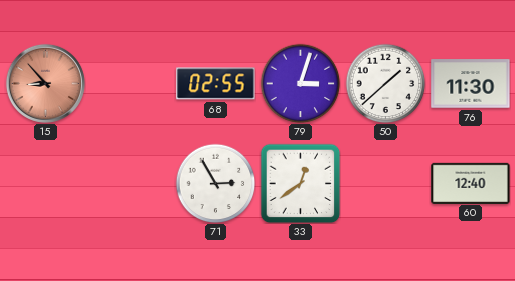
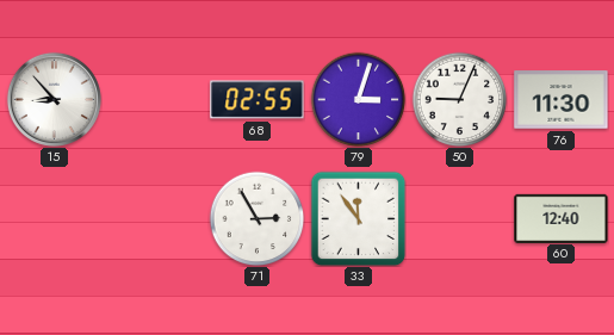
15 dial: salmon -> white (54, 99)
50: 1:38 -> 9:04 (459, 99)
33: 12:39 -> 11:54 (358, 218)
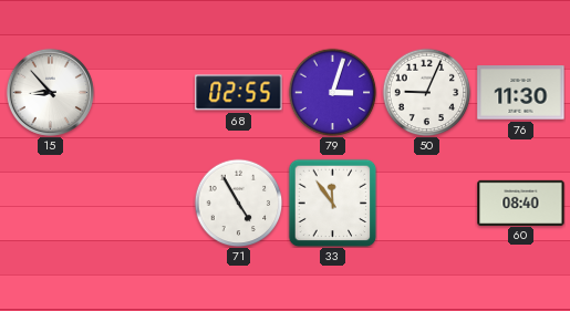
71: 2:55 -> 4:55 (238, 203)
60: 12:40 -> 08:40 (521, 203)
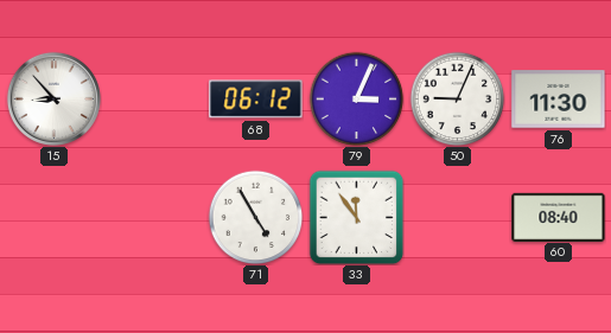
68: 02:55 -> 06:12 (256, 100)
79: 3:03 -> 3:04 (356, 98)
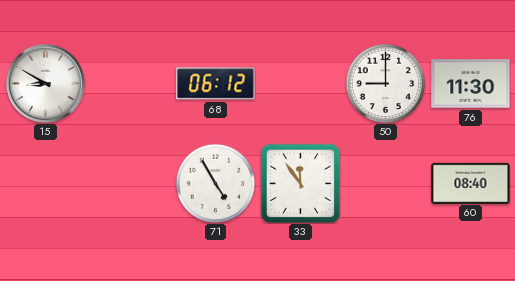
15: 8:53 -> 8:50 (45, 83)
79: 3:04 -> none (356, 98)
50: 9:04 -> 9:00 (385, 83)
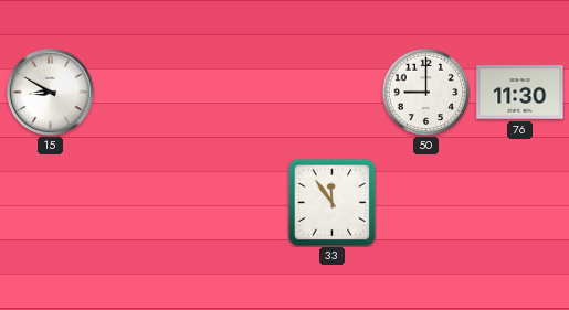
68: 06:12 -> none (216, 84)
71: 4:55 -> none (215, 183)
60: 08:40 -> none (471, 183)
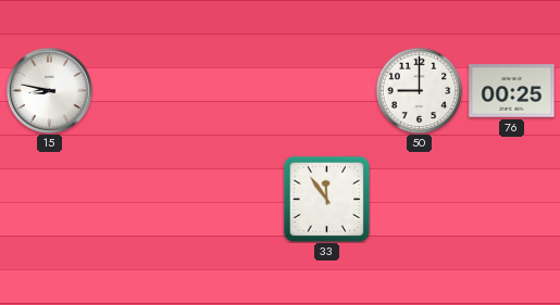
15: 8:50 -> 8:47 (49, 90)
76: 11:30 -> 00:25 (512, 91)
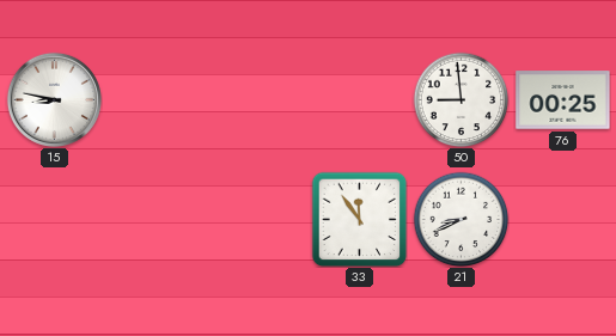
50: 9:00 -> 8:59 (461, 99)
21: none -> 8:41 (461, 219)
